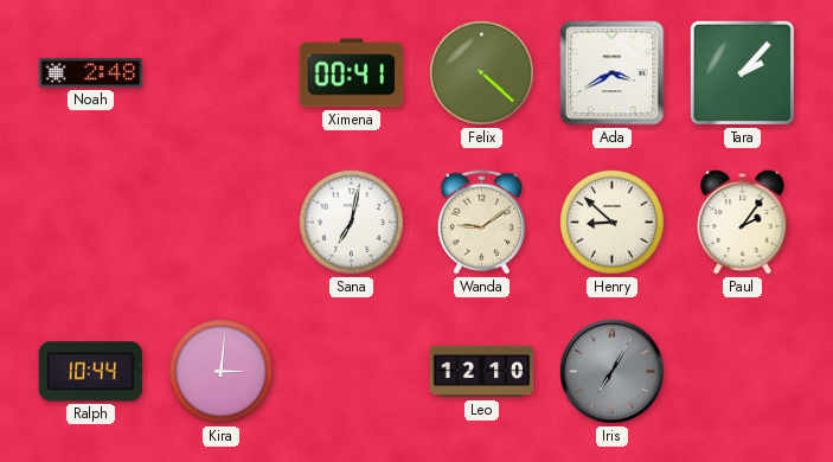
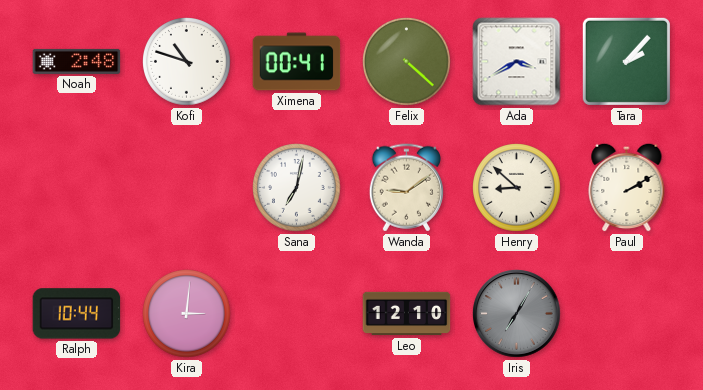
Kofi: none -> 10:48 (187, 62)
Paul: 2:06 -> 2:10 (627, 187)
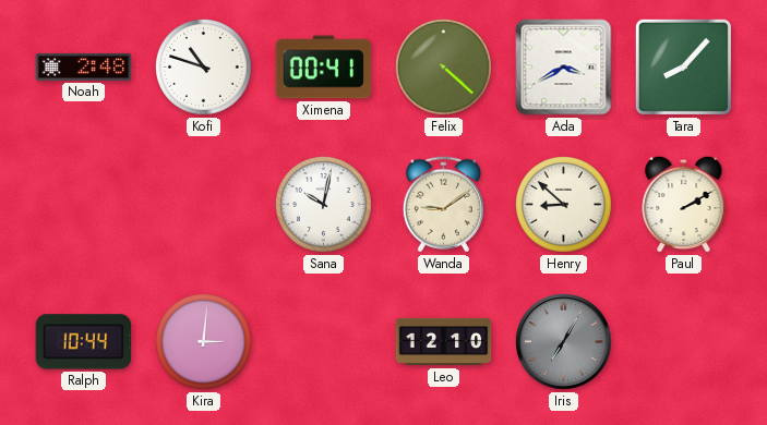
Tara: 2:07 -> 8:07 (683, 66)
Sana: 7:02 -> 10:02 (324, 205)
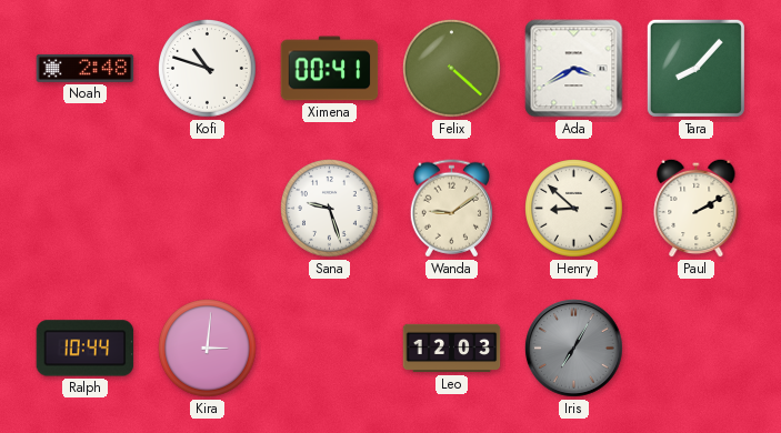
Sana: 10:02 -> 9:27 (330, 209)
Leo: 12:10 -> 12:03 (452, 349)
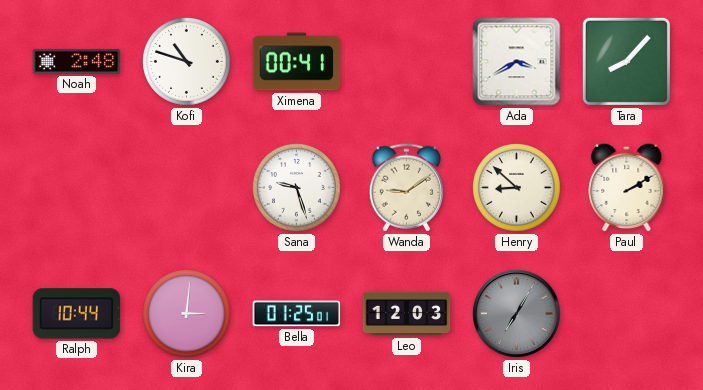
Felix: 4:22 -> none (452, 69)
Bella: none -> 01:25 (297, 314)
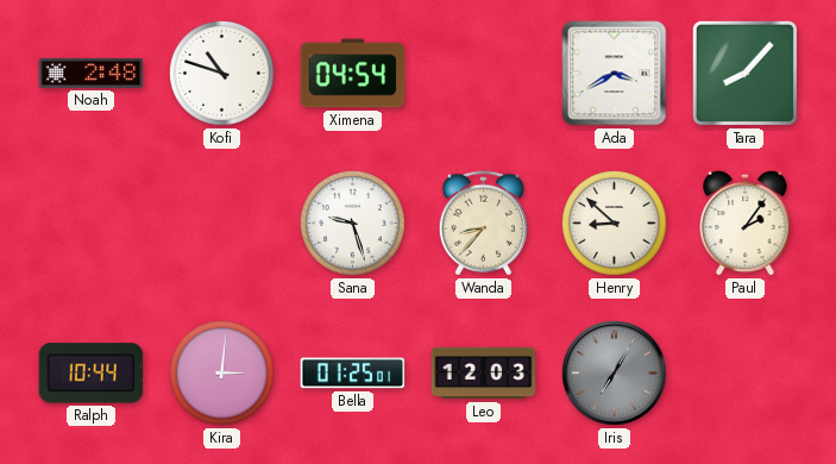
Ximena: 00:41 -> 04:54 (353, 74)
Wanda: 9:09 -> 8:37 (483, 224)
Paul: 2:10 -> 2:06 (746, 222)
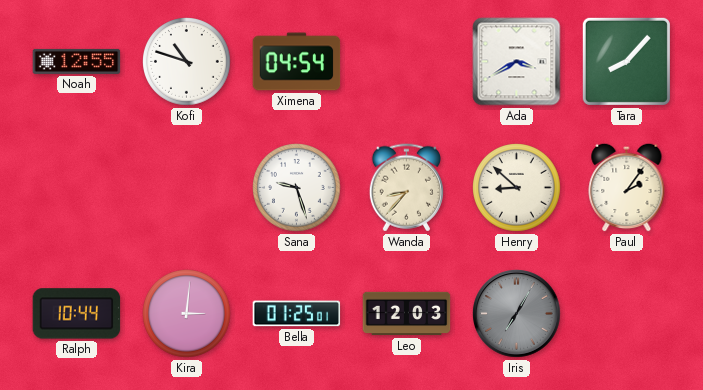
Noah: 2:48 -> 12:55 (77, 61)
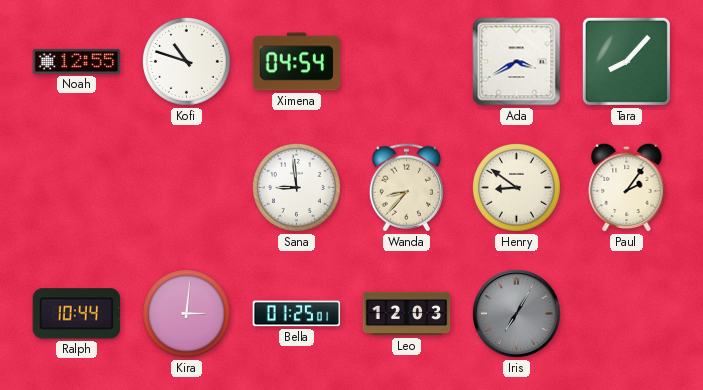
Sana: 9:27 -> 8:59 (297, 188)
Henry: 8:52 -> 8:51 (517, 188)
